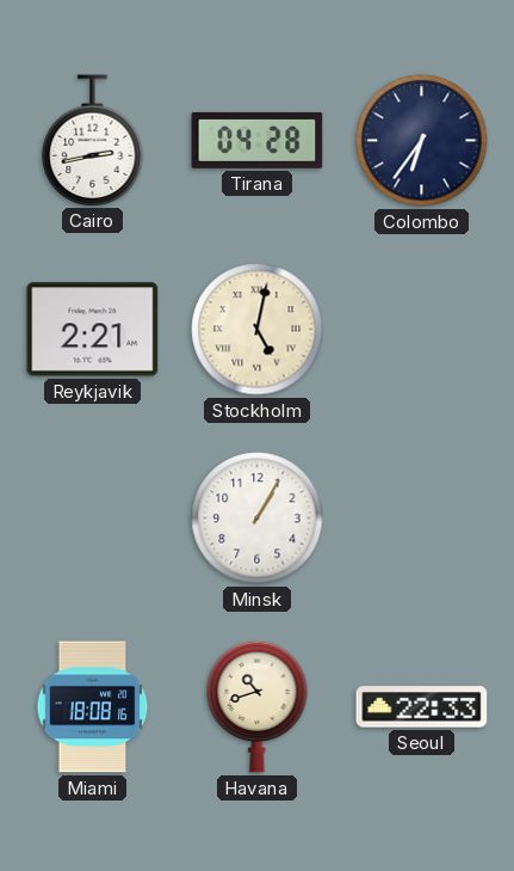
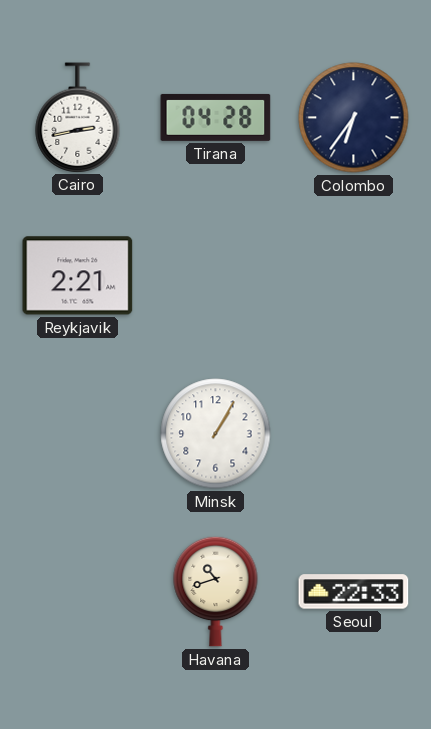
Stockholm: 5:02 -> none (258, 330)
Miami: 18:08 -> none (93, 707)
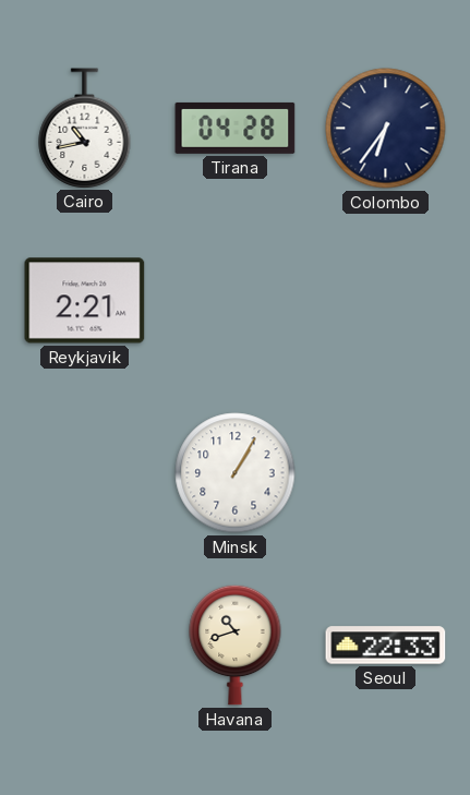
Cairo: 2:43 -> 10:43 (85, 128)
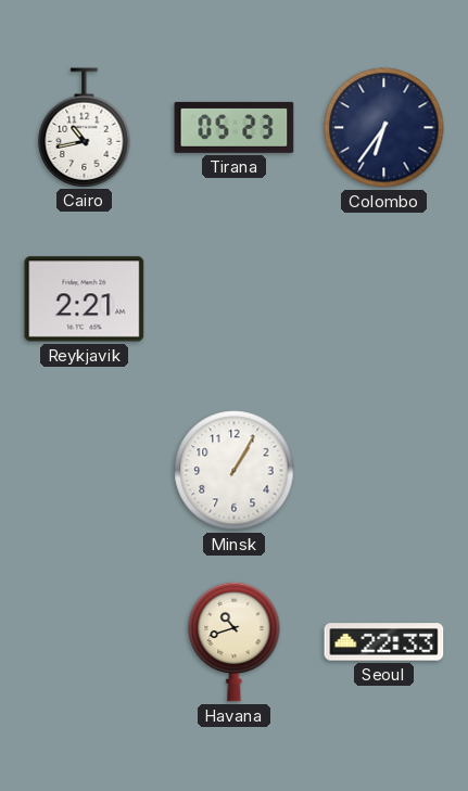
Tirana: 04:28 -> 05:23 (235, 127)
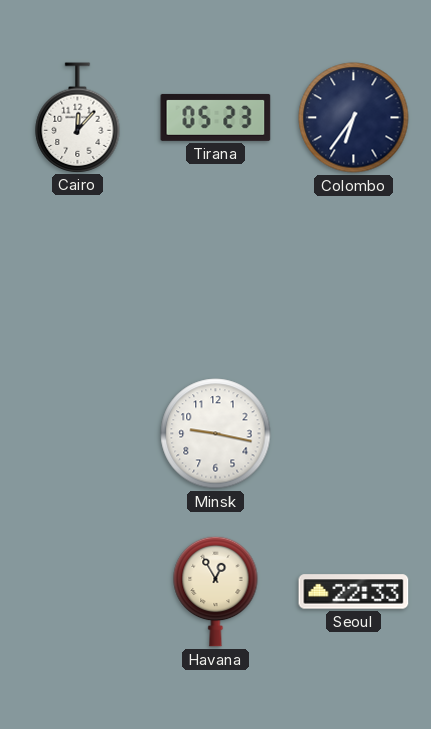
Cairo: 10:43 -> 12:07 (78, 117)
Reykjavik: 2:21 -> none (85, 299)
Minsk: 1:05 -> 9:17 (216, 434)
Havana: 10:42 -> 12:55 (216, 591)
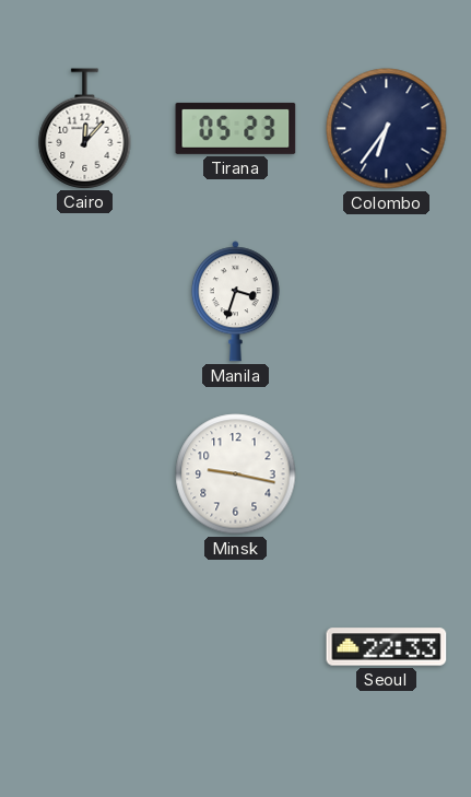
Manila: none -> 3:33 (235, 302)
Havana: 12:55 -> none (216, 591)
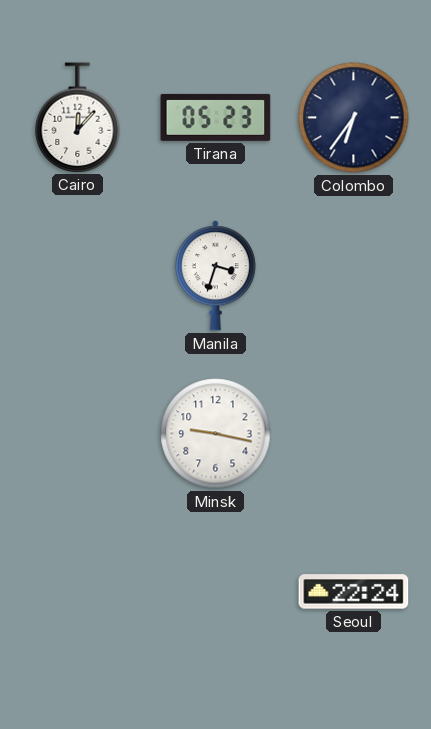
Seoul: 22:33 -> 22:24 (354, 592)
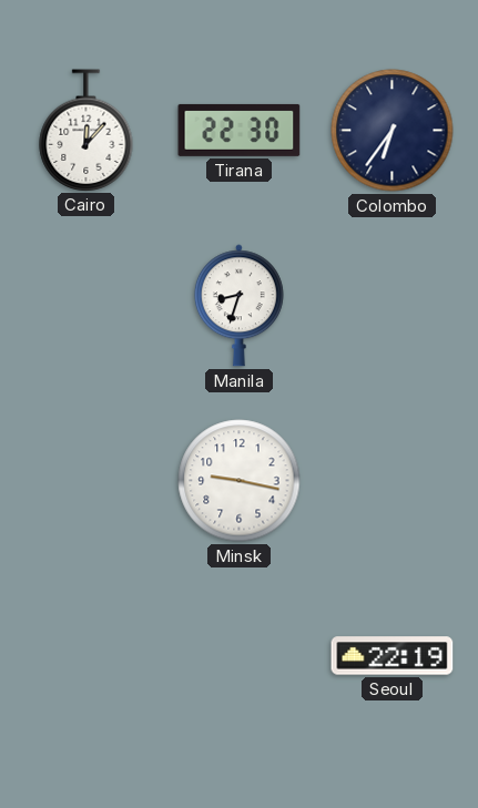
Tirana: 05:23 -> 22:30 (240, 130)
Manila: 3:33 -> 8:33 (238, 306)
Seoul: 22:24 -> 22:19 (393, 656)
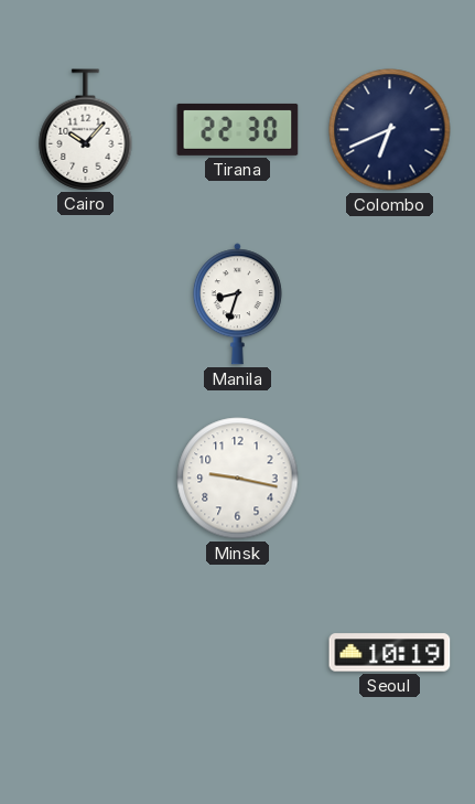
Cairo: 12:07 -> 10:07 (86, 129)
Colombo: 6:36 -> 6:41 (390, 130)
Seoul: 22:19 -> 10:19 (390, 653)
